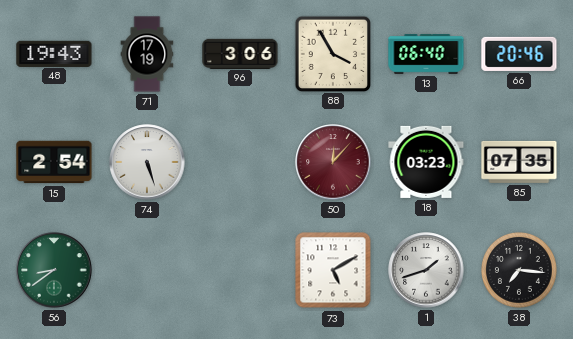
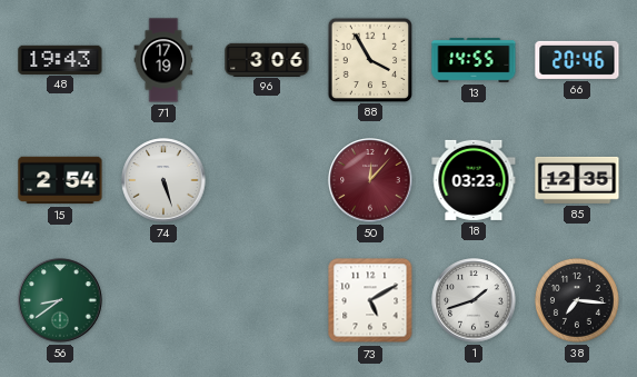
13: 06:40 -> 14:55 (474, 60)
85: 07:35 -> 12:35 (577, 180)
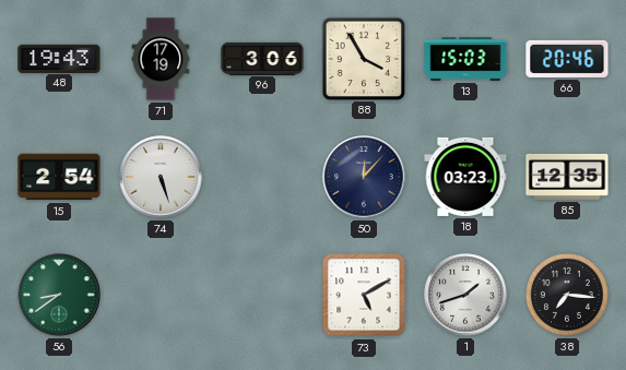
13: 14:55 -> 15:03 (465, 59)
50 dial: burgundy -> navy (364, 177)
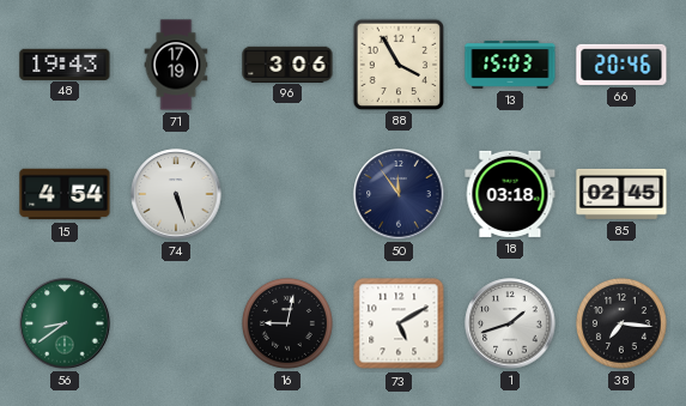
15: 2:54 -> 4:54 (65, 194)
50: 12:07 -> 11:54 (399, 194)
18: 03:23 -> 03:18 (510, 194)
85: 12:35 -> 02:45 (621, 194)
16: none -> 9:02 (287, 323)
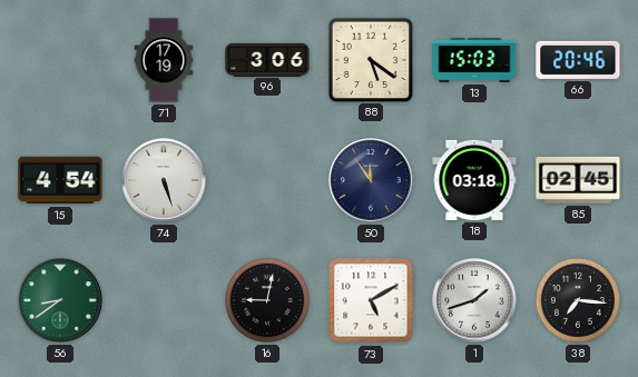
48: 19:43 -> none (65, 63)
88: 3:55 -> 5:21 (370, 59)
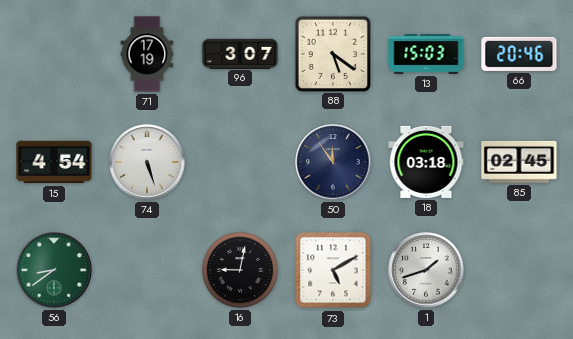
96: 3:06 -> 3:07 (240, 53)
38: 7:16 -> none (578, 300)
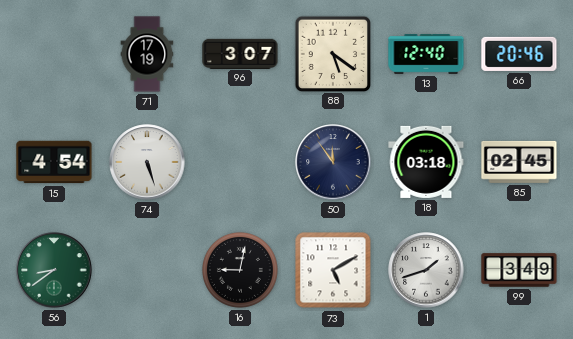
13: 15:03 -> 12:40 (426, 54)
99: none -> 3:49 (519, 270)
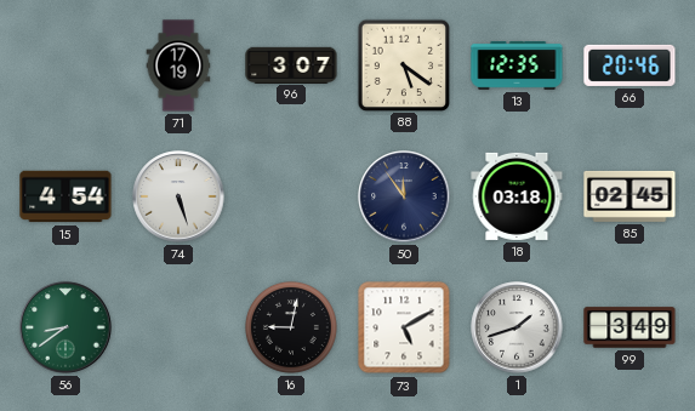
13: 12:40 -> 12:35 (517, 65)
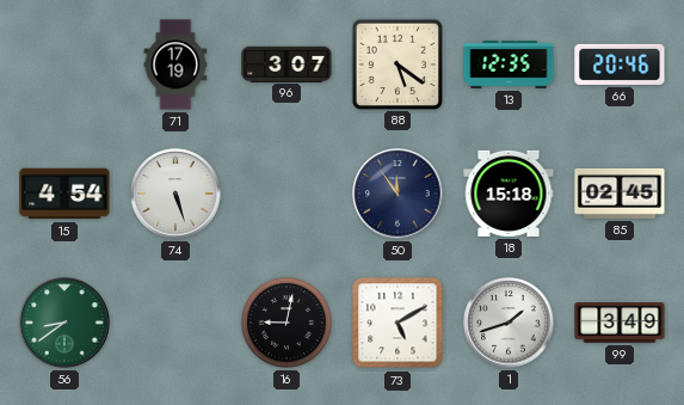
18: 03:18 -> 15:18 (509, 194)
